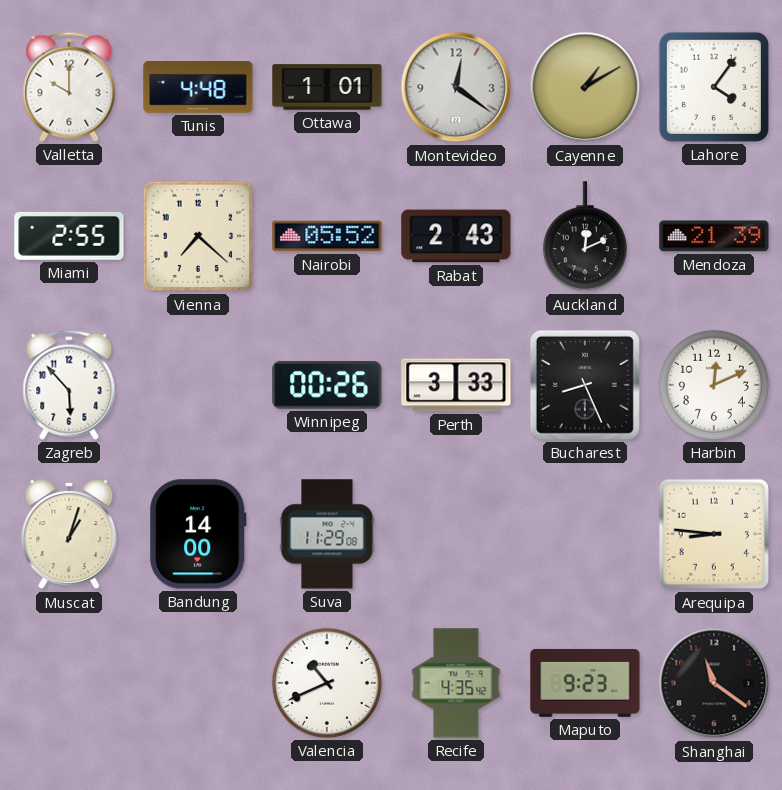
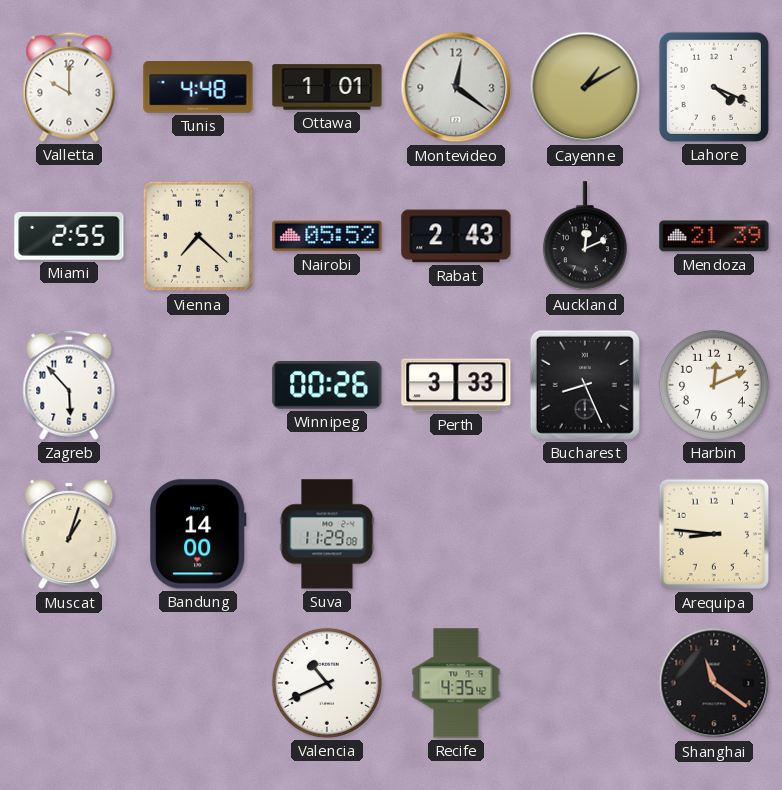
Lahore: 4:06 -> 4:19 (714, 87)
Maputo: 9:23 -> none (585, 683)
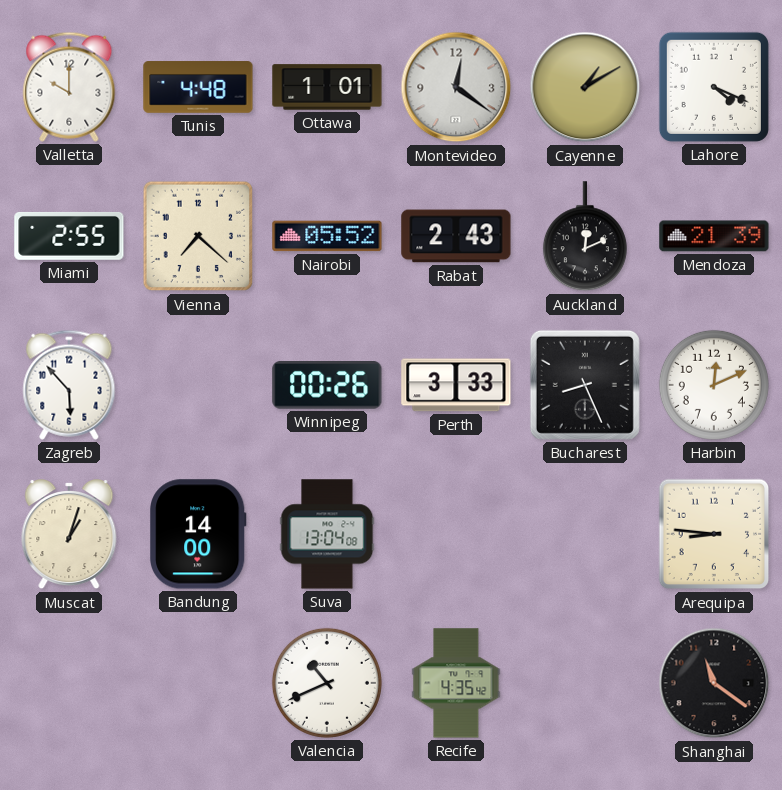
Suva: 11:29 -> 13:04 (327, 534)
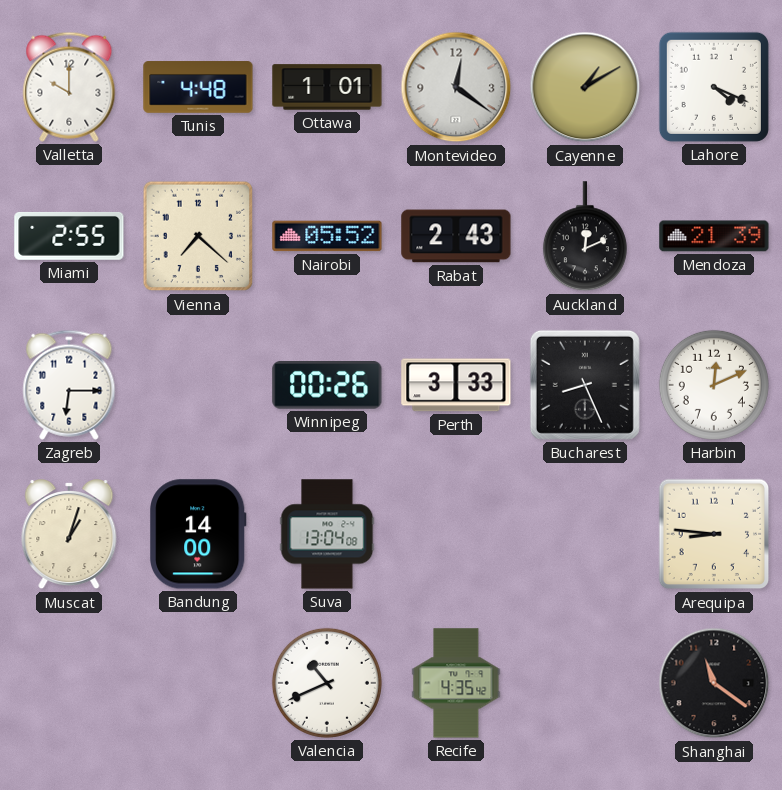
Zagreb: 5:53 -> 6:15 (69, 385)
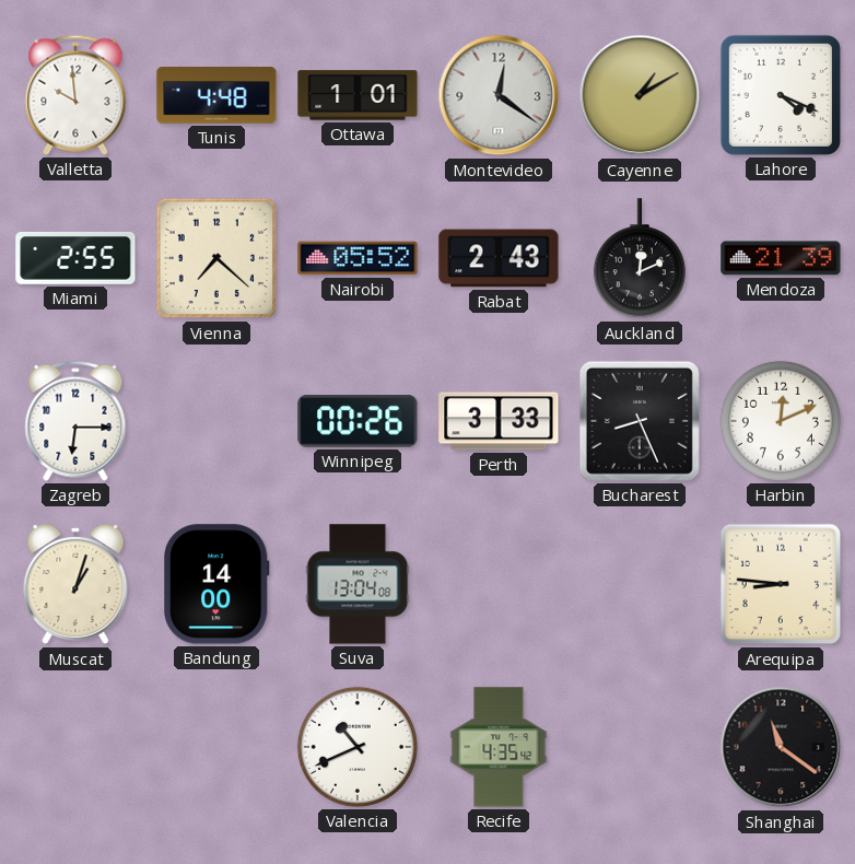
Valletta: 10:00 -> 9:59 (75, 95)
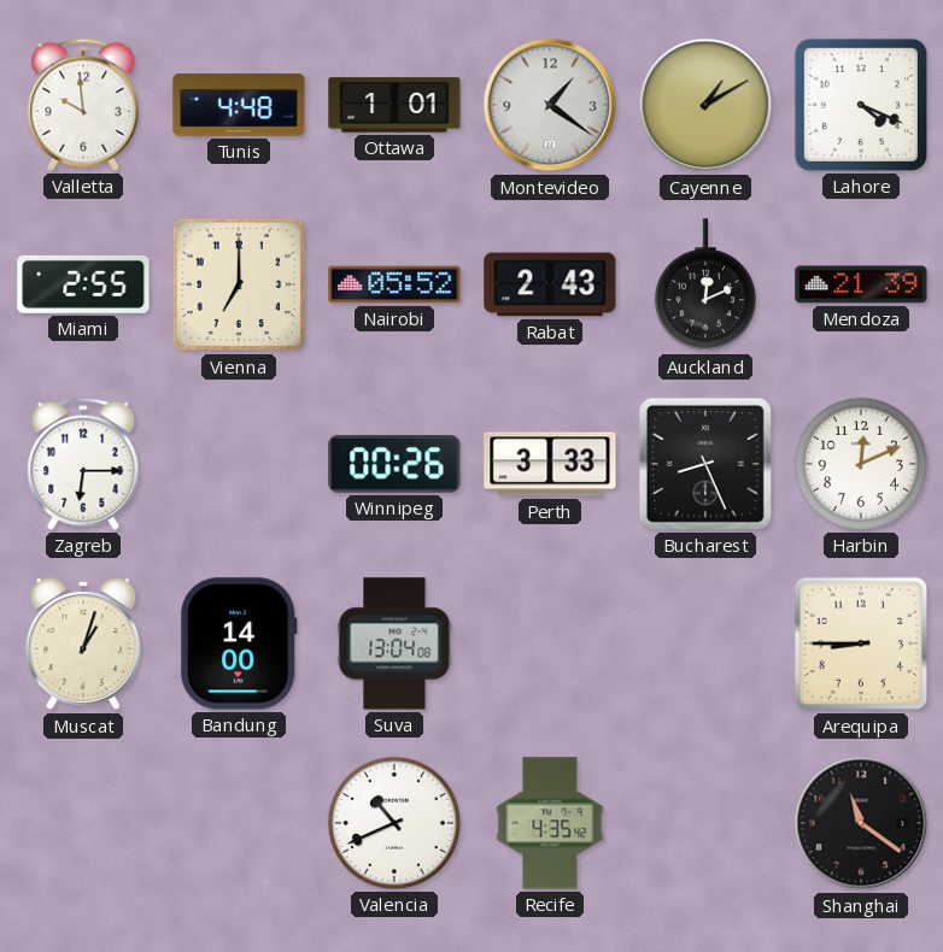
Montevideo: 12:21 -> 1:21 (550, 105)
Vienna: 7:22 -> 7:00 (239, 284)
Arequipa: 8:46 -> 8:45 (861, 644)
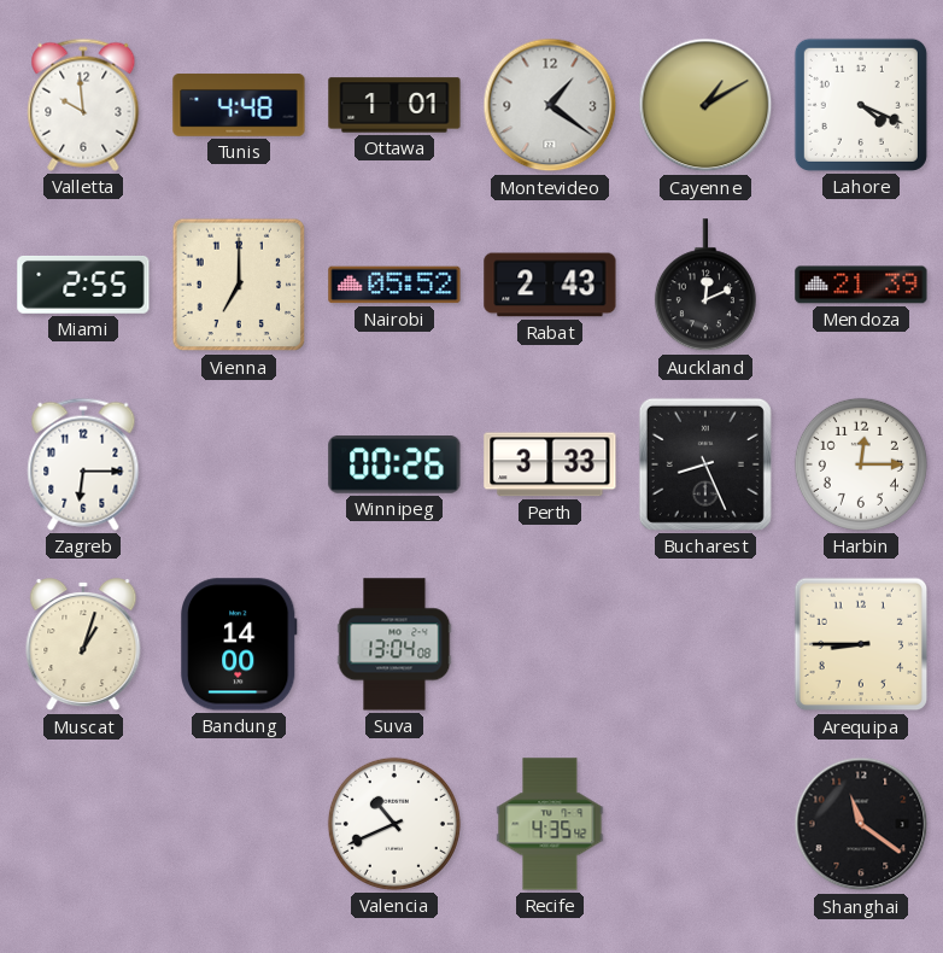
Harbin: 12:11 -> 12:15 (861, 464)
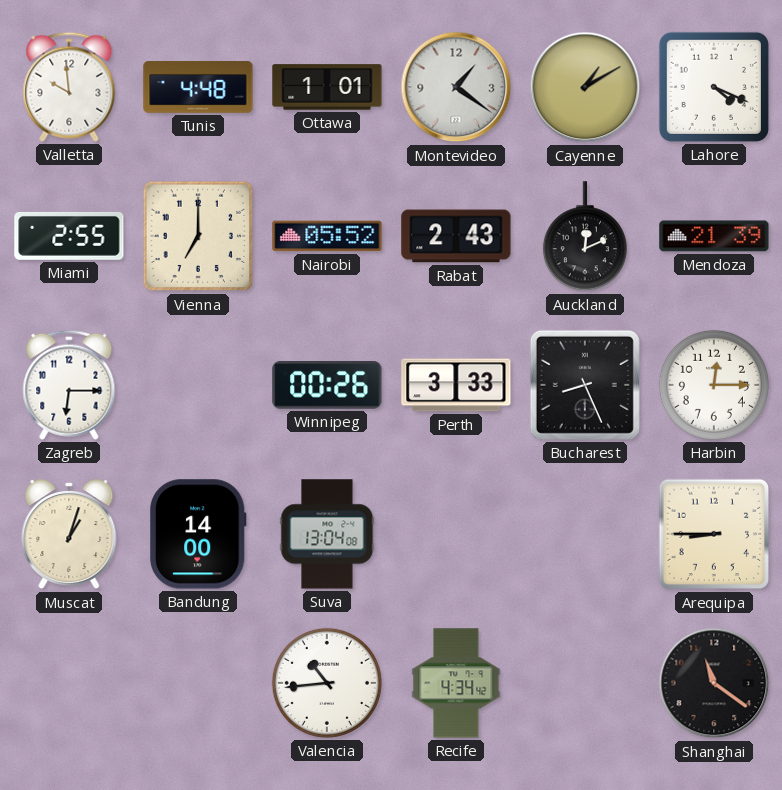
Valencia: 10:41 -> 10:44 (327, 683)
Recife: 4:35 -> 4:34 (456, 683)
